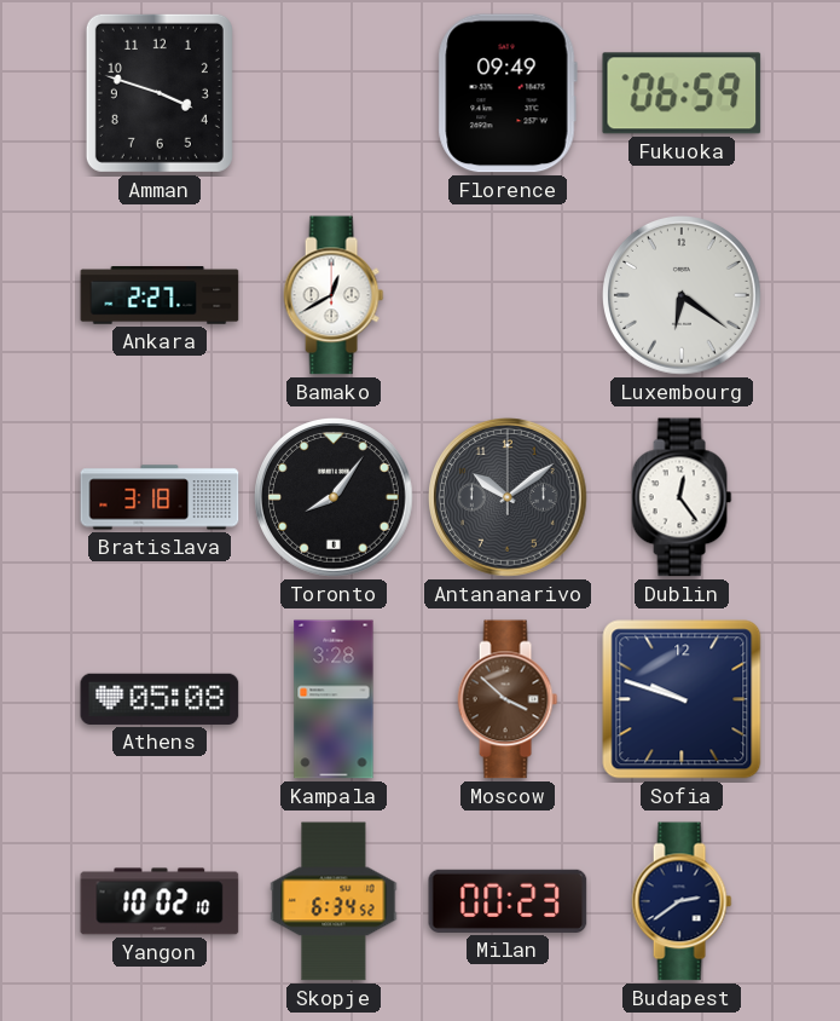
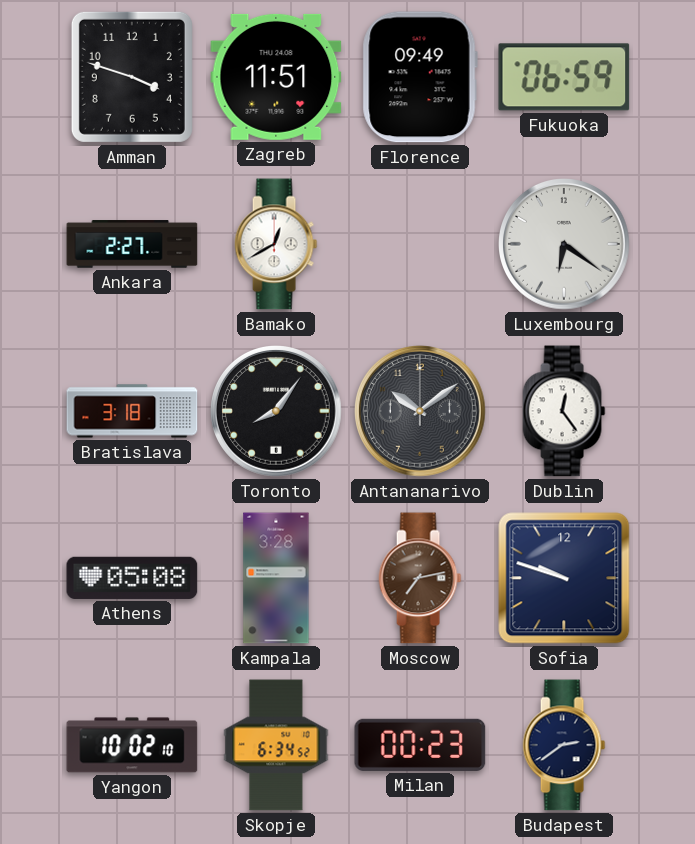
Zagreb: none -> 11:51 (276, 77)
Moscow: 3:52 -> 7:13 (420, 578)
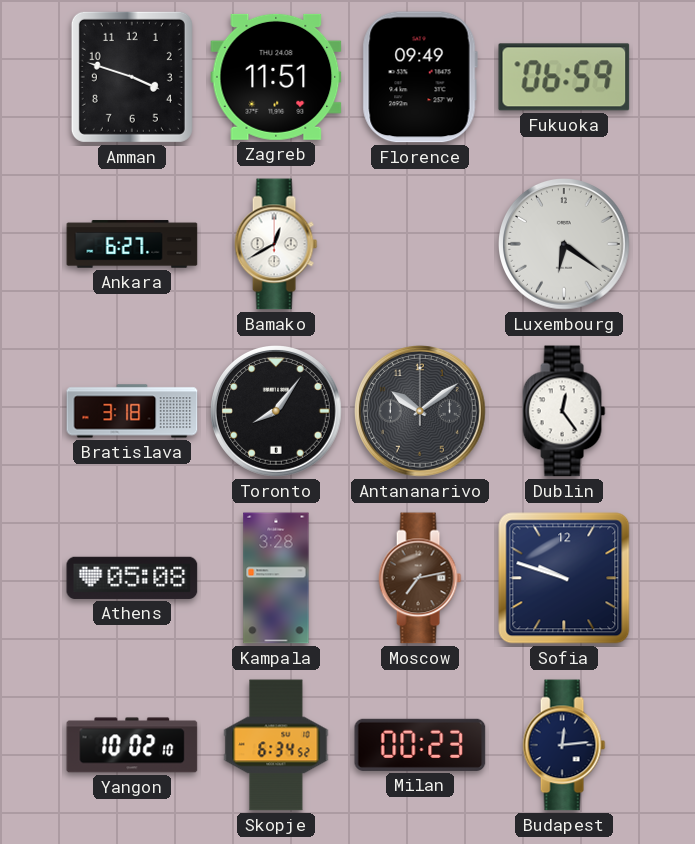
Ankara: 2:27 -> 6:27 (132, 244)
Budapest: 2:39 -> 12:14 (564, 745)
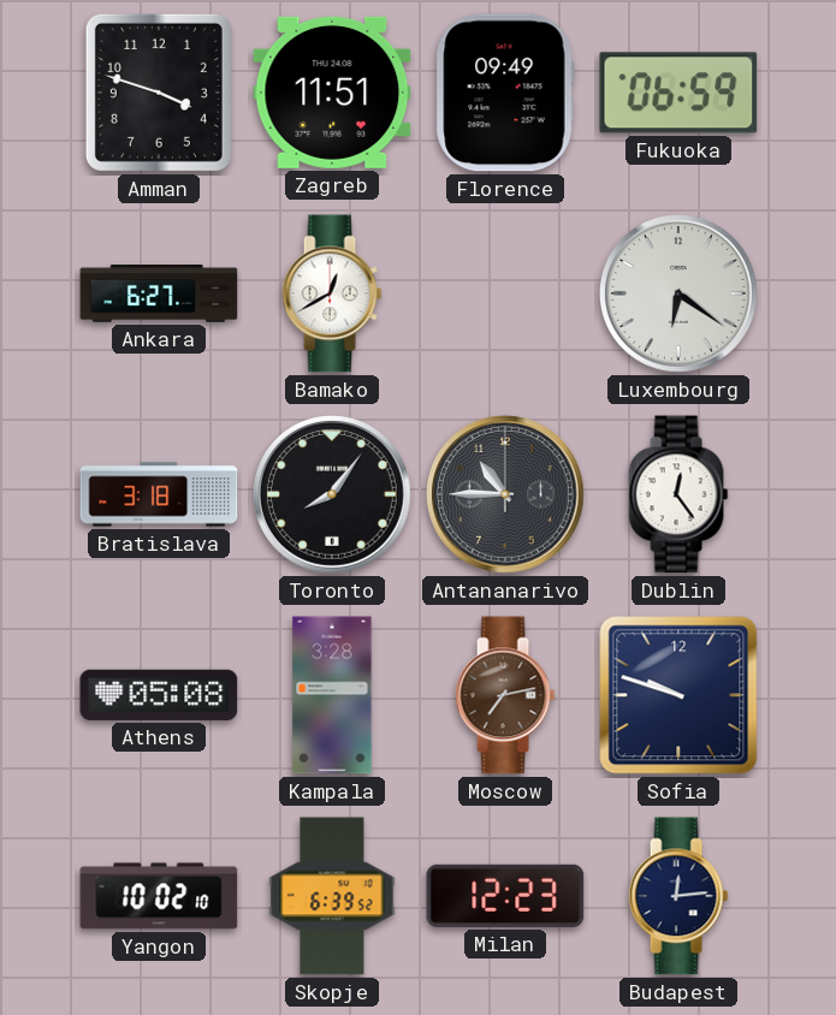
Antananarivo: 10:09 -> 10:45 (506, 495)
Skopje: 6:34 -> 6:39 (332, 896)
Milan: 00:23 -> 12:23 (505, 896)
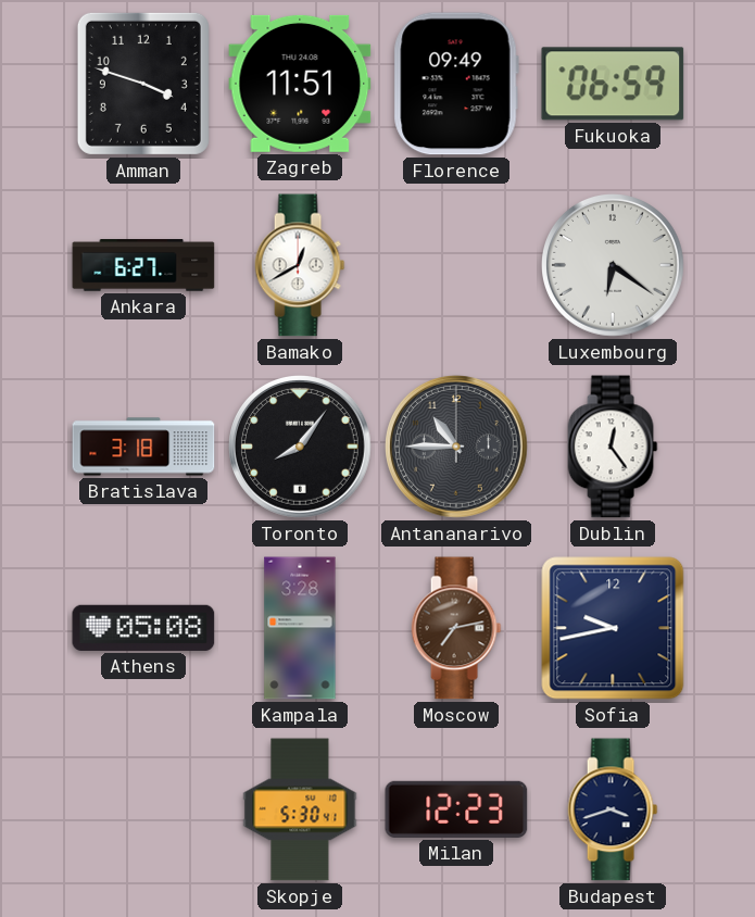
Sofia: 9:48 -> 9:43 (613, 628)
Yangon: 10:02 -> none (159, 896)
Skopje: 6:39 -> 5:30 (300, 809)
Budapest: 12:14 -> 3:42 (613, 809)
